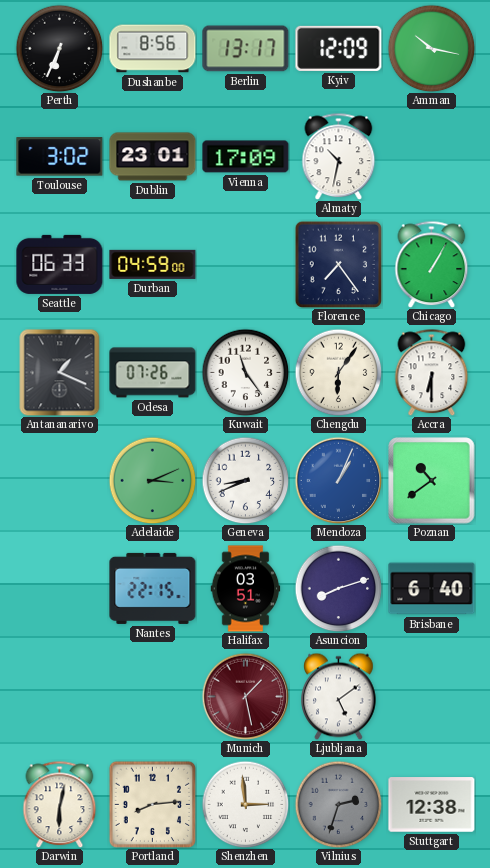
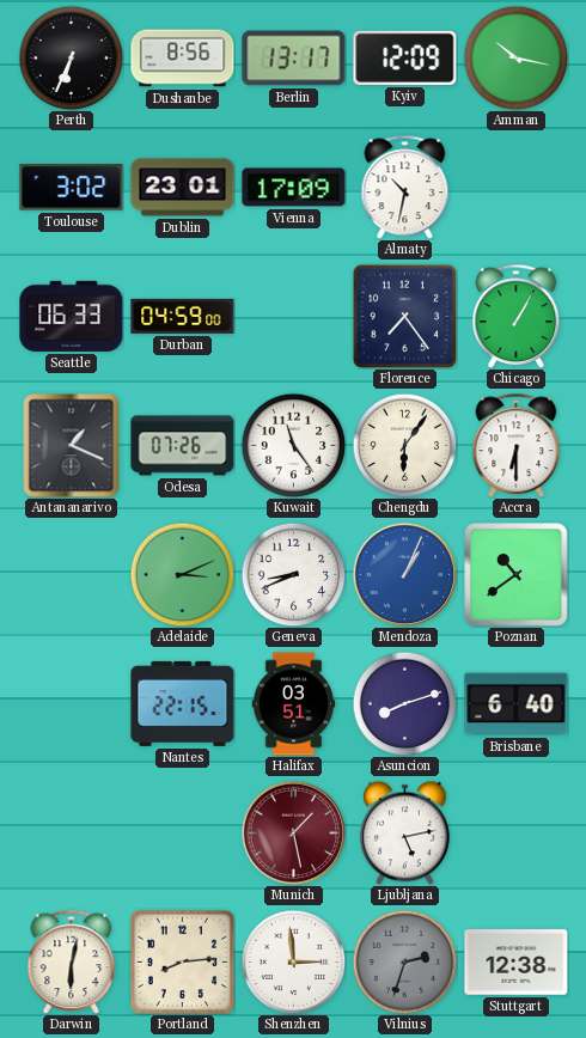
Ljubljana: 5:09 -> 5:13 (405, 832)
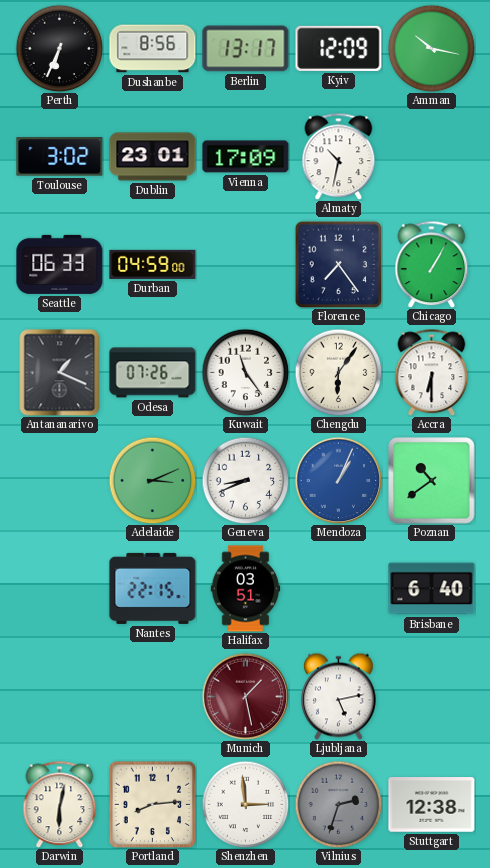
Asuncion: 8:12 -> none (404, 703)
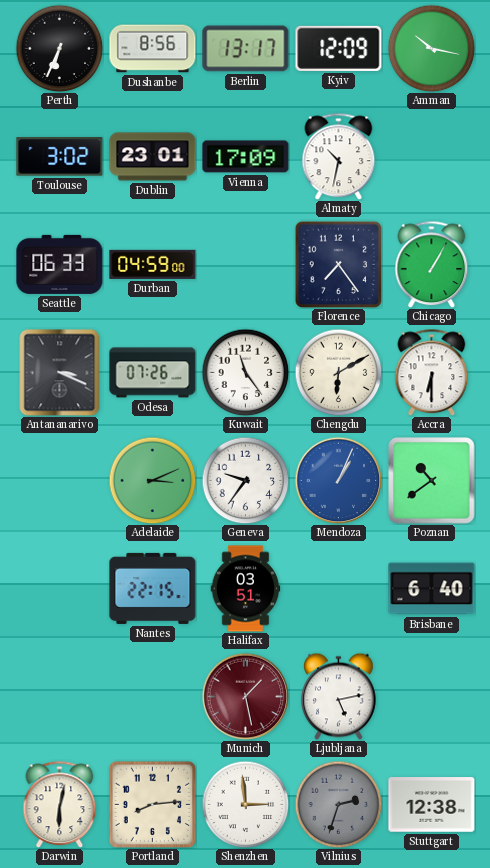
Antananarivo: 1:19 -> 3:19 (60, 372)
Chengdu: 6:06 -> 6:10 (338, 372)
Geneva: 8:41 -> 9:36 (245, 480)
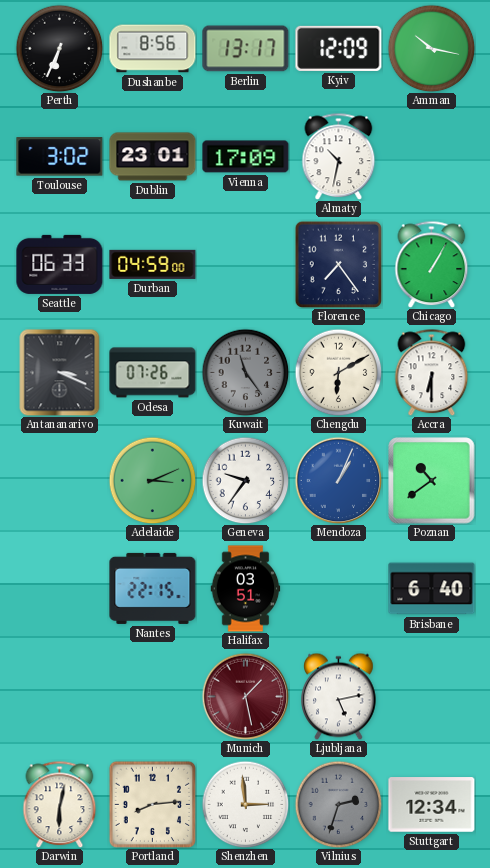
Kuwait dial: white -> grey (245, 372)
Stuttgart: 12:38 -> 12:34 (432, 805)
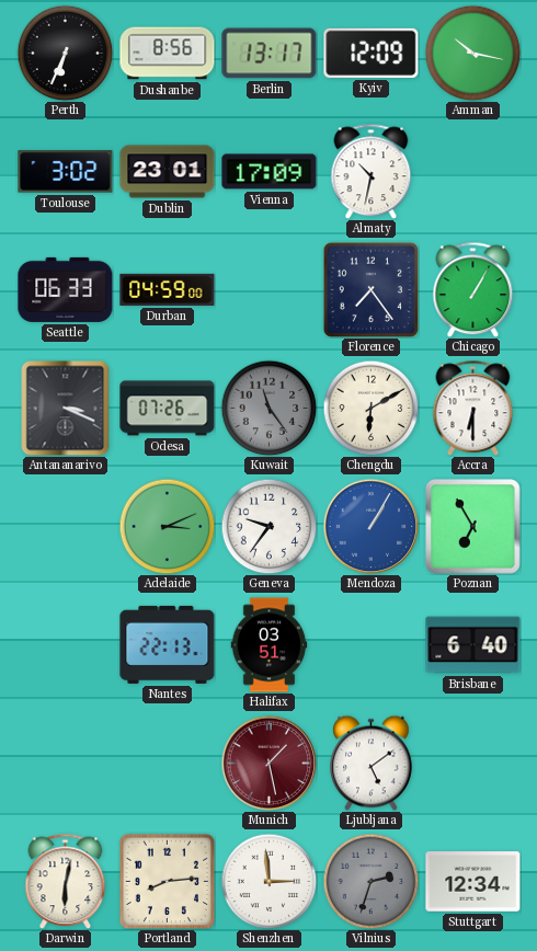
Mendoza: 1:04 -> 1:05 (370, 526)
Poznan: 10:39 -> 6:55 (473, 527)
Nantes: 22:15 -> 22:13 (168, 644)
Ljubljana: 5:13 -> 5:09 (372, 763)
